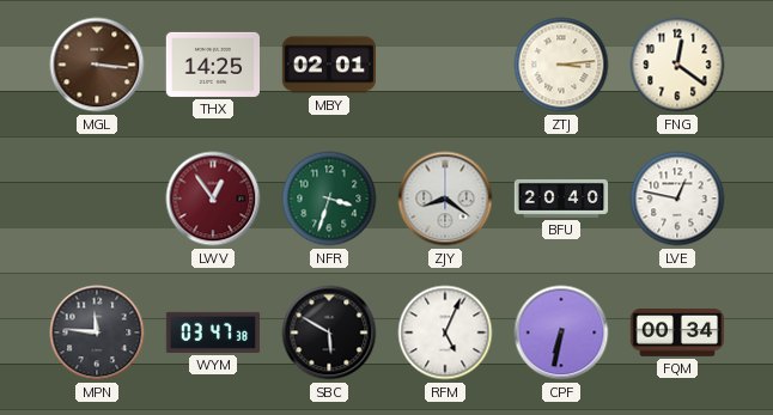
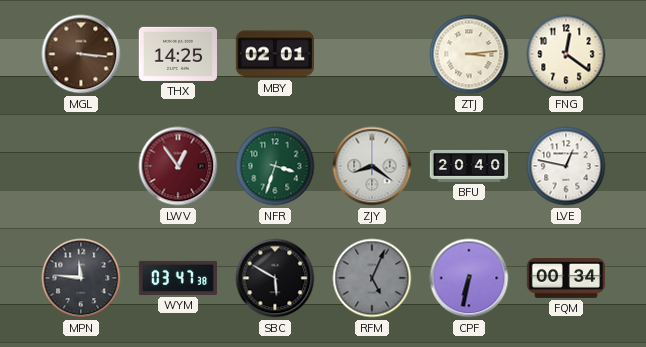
RFM dial: white -> grey (372, 278)
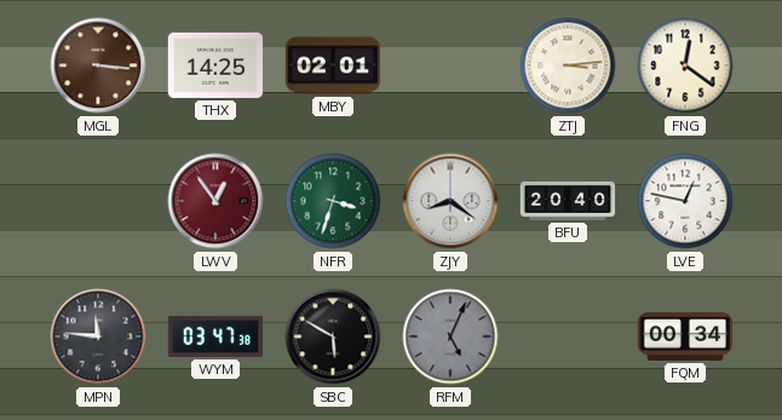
CPF: 6:32 -> none (469, 278)
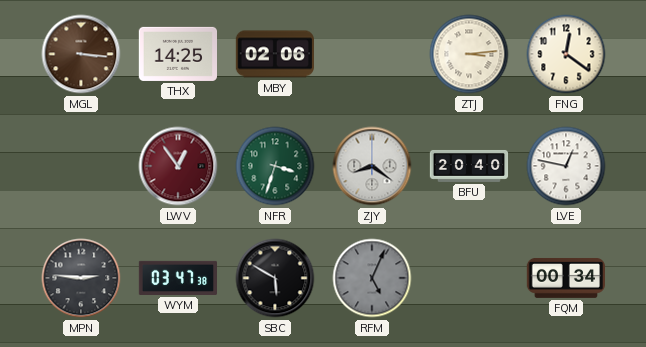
MBY: 02:01 -> 02:06 (275, 54)
MPN: 11:46 -> 2:46 (81, 278)
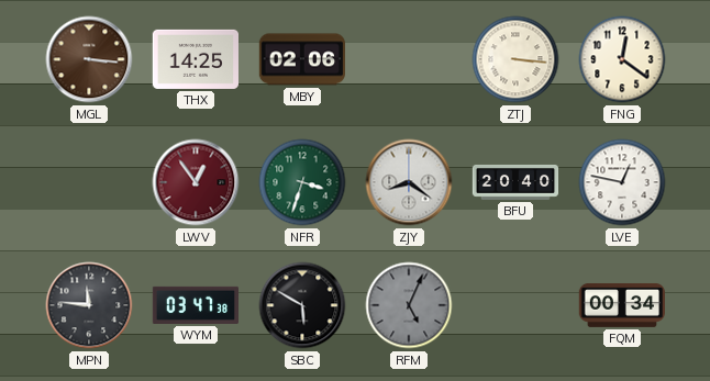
ZTJ: 3:14 -> 3:16 (515, 59)
MPN: 2:46 -> 11:46 (89, 305)
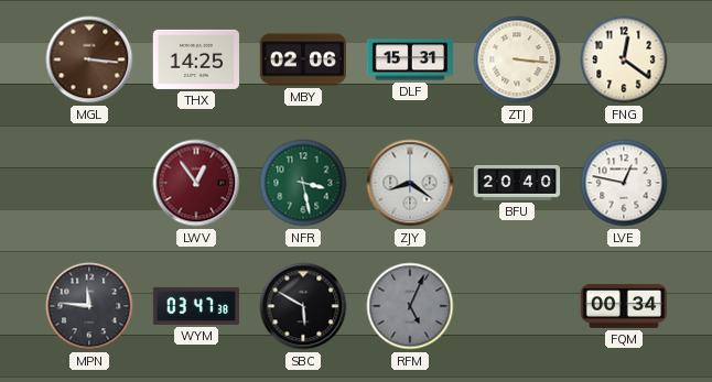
DLF: none -> 15:31 (409, 59)
NFR: 3:33 -> 3:28 (303, 183)
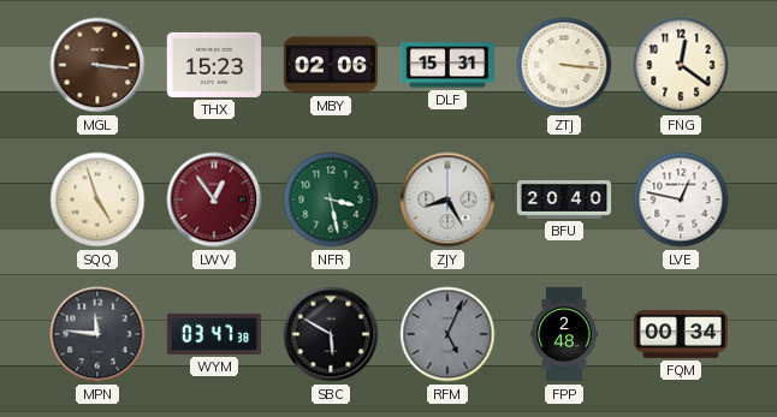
THX: 14:25 -> 15:23 (213, 65)
SQQ: none -> 4:57 (97, 199)
ZJY: 8:21 -> 8:25 (447, 199)
FPP: none -> 2:48 (564, 334)
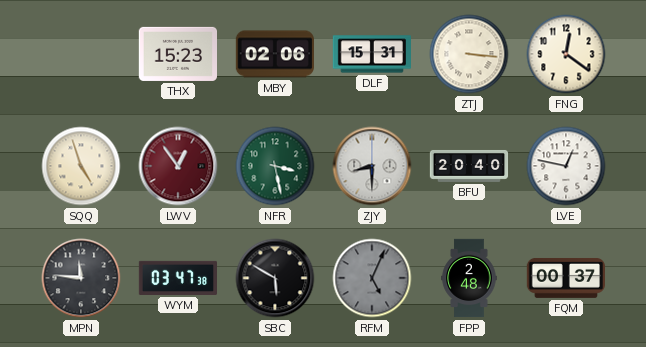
MGL: 3:16 -> none (97, 65)
ZJY: 8:25 -> 8:30 (372, 166)
FQM: 00:34 -> 00:37 (565, 278)
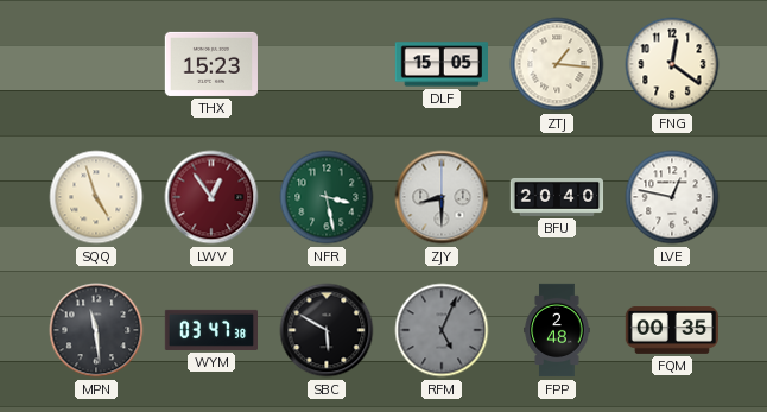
MBY: 02:06 -> none (275, 54)
DLF: 15:31 -> 15:05 (440, 64)
ZTJ: 3:16 -> 1:16 (557, 64)
MPN: 11:46 -> 11:29 (96, 330)
FQM: 00:37 -> 00:35 (671, 330)
